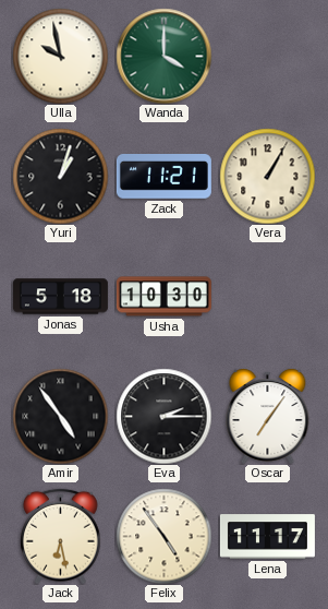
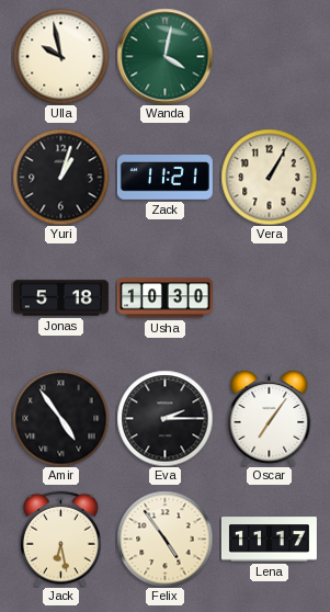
Wanda: 4:00 -> 4:02 (164, 56)
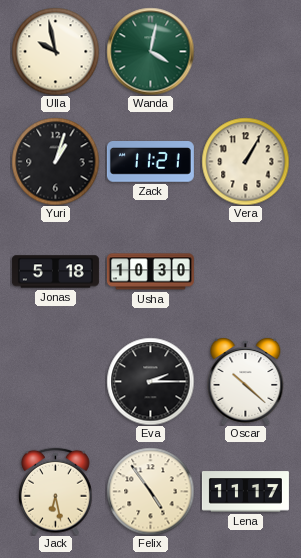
Amir: 4:54 -> none (60, 418)
Oscar: 7:06 -> 10:22 (246, 382)
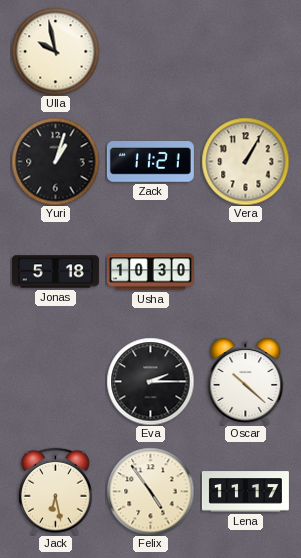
Wanda: 4:02 -> none (150, 51)
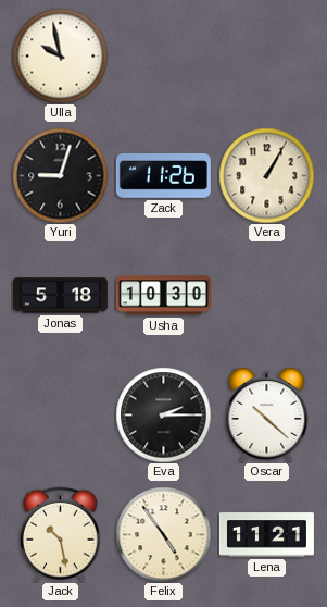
Yuri: 1:03 -> 9:03 (60, 175)
Zack: 11:21 -> 11:26 (163, 176)
Jack: 6:28 -> 10:28 (60, 534)
Lena: 11:17 -> 11:21 (266, 535)
